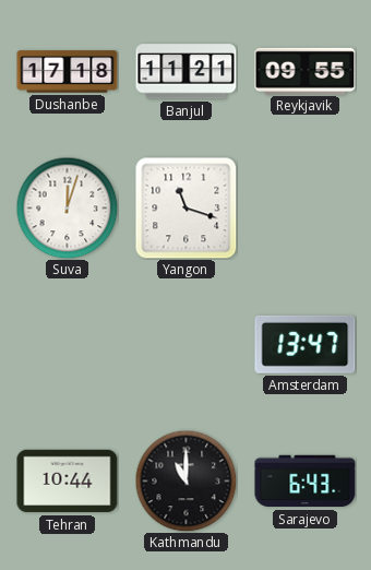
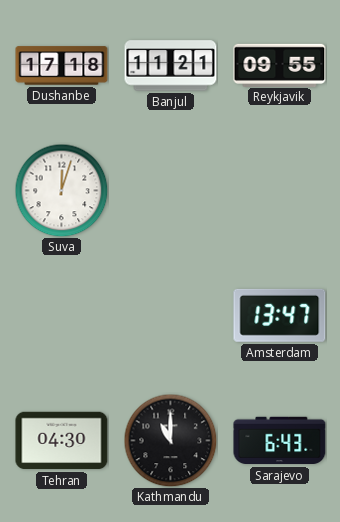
Yangon: 11:18 -> none (187, 209)
Tehran: 10:44 -> 04:30 (62, 441)
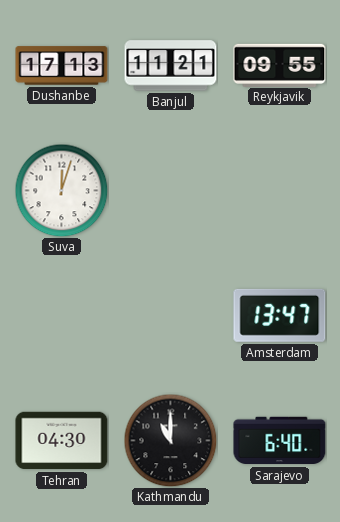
Dushanbe: 17:18 -> 17:13 (62, 66)
Sarajevo: 6:43 -> 6:40 (280, 441)
